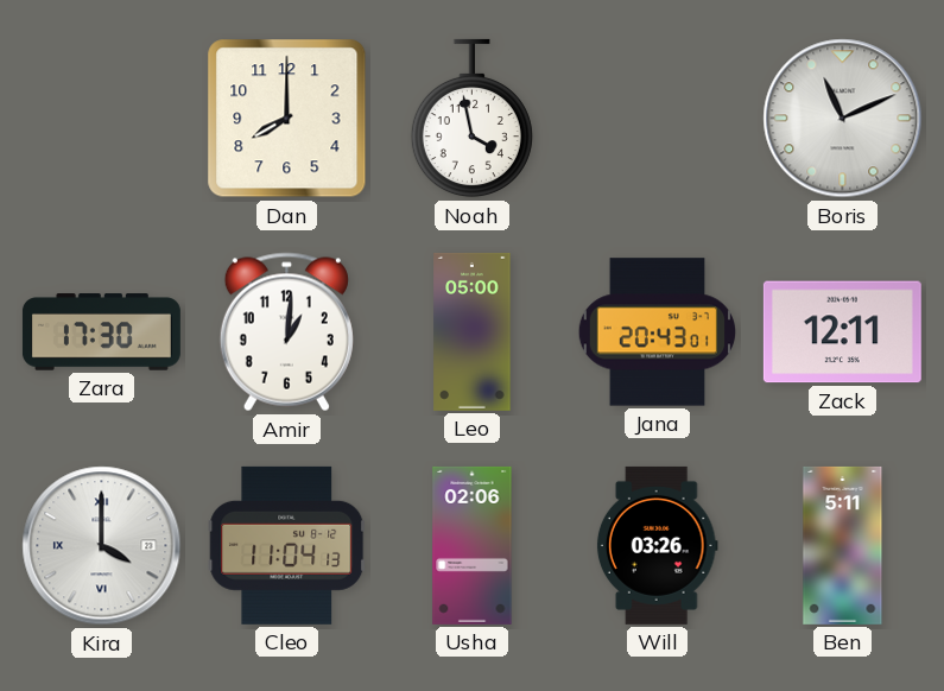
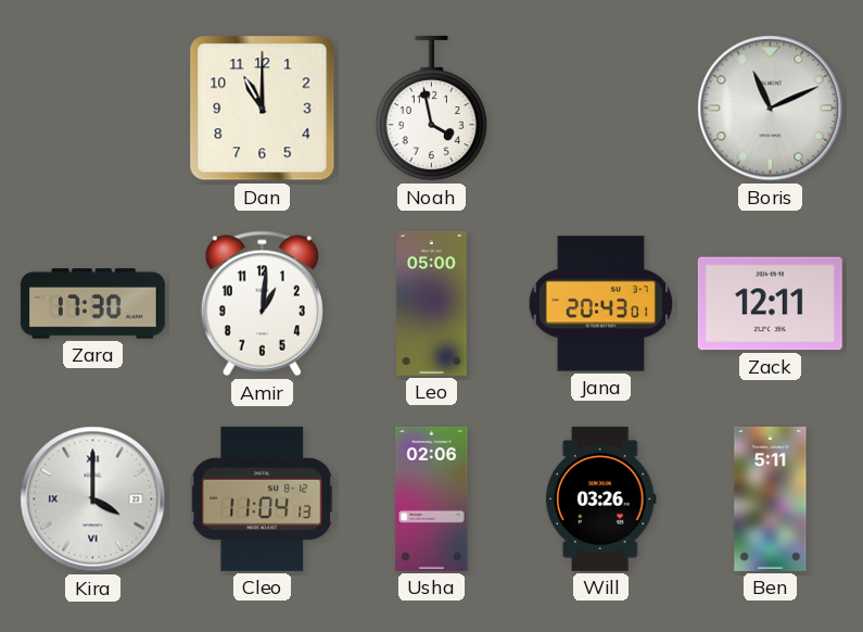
Dan: 8:00 -> 11:00 (263, 109)
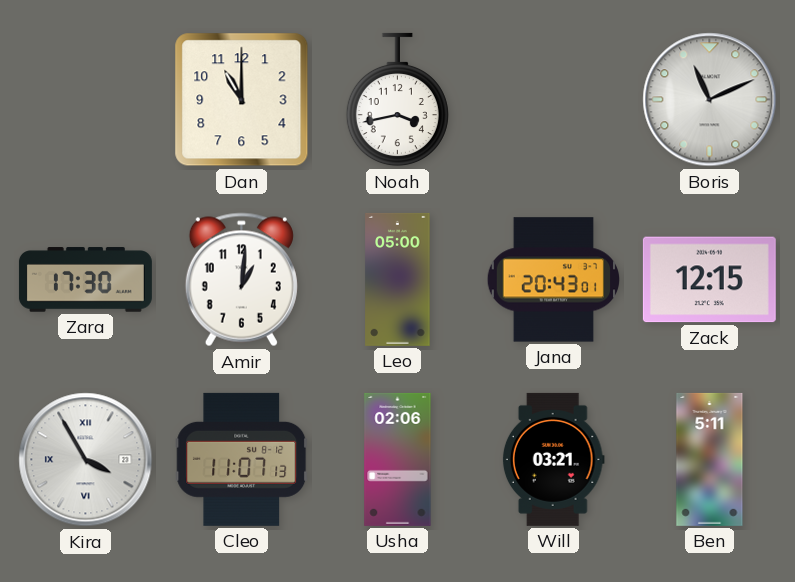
Noah: 3:58 -> 3:43 (397, 100)
Zack: 12:11 -> 12:15 (709, 280)
Kira: 4:00 -> 3:55 (86, 460)
Cleo: 11:04 -> 11:07 (242, 459)
Will: 03:26 -> 03:21 (553, 459)
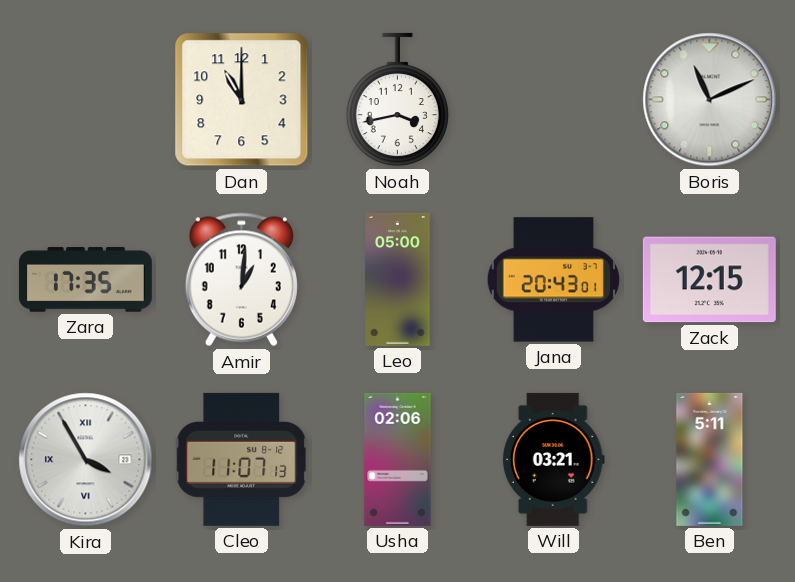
Zara: 17:30 -> 17:35 (85, 280)
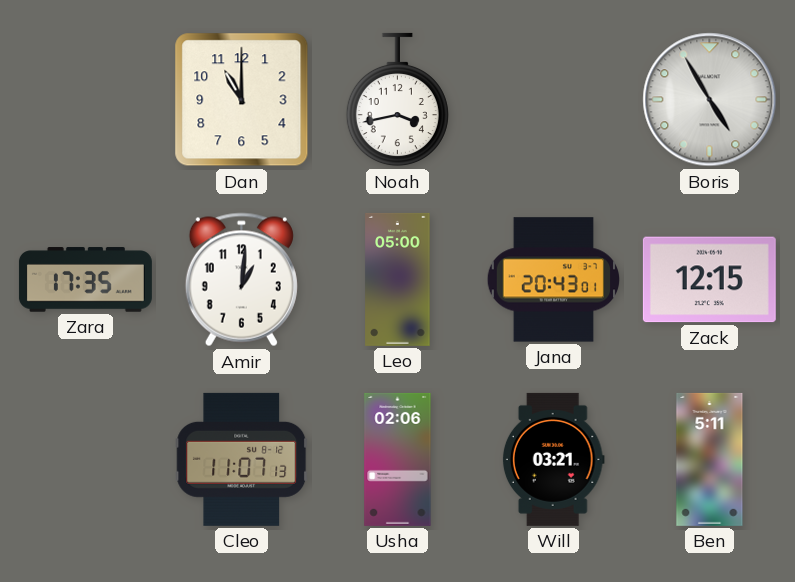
Boris: 11:11 -> 4:55 (710, 100)
Kira: 3:55 -> none (86, 460)
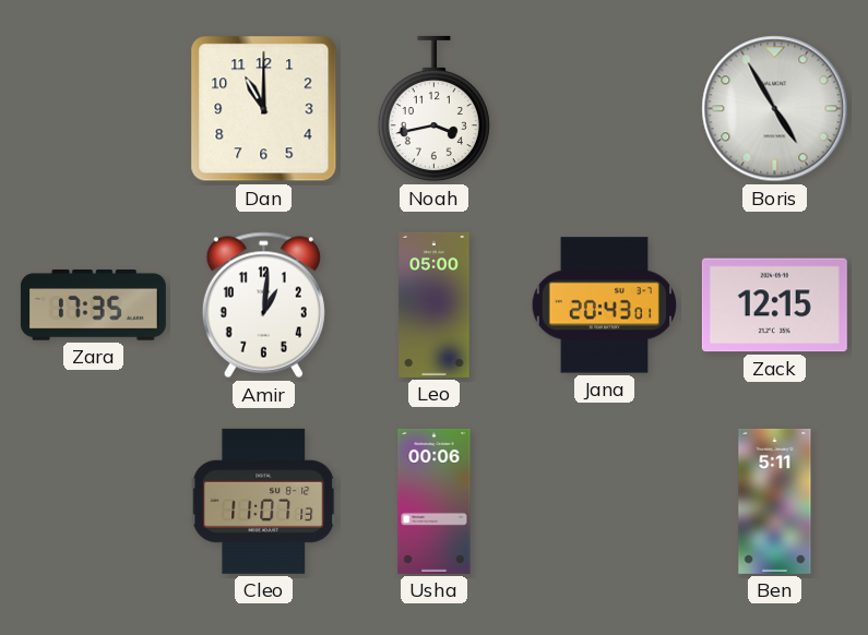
Usha: 02:06 -> 00:06 (435, 501)
Will: 03:21 -> none (553, 459)
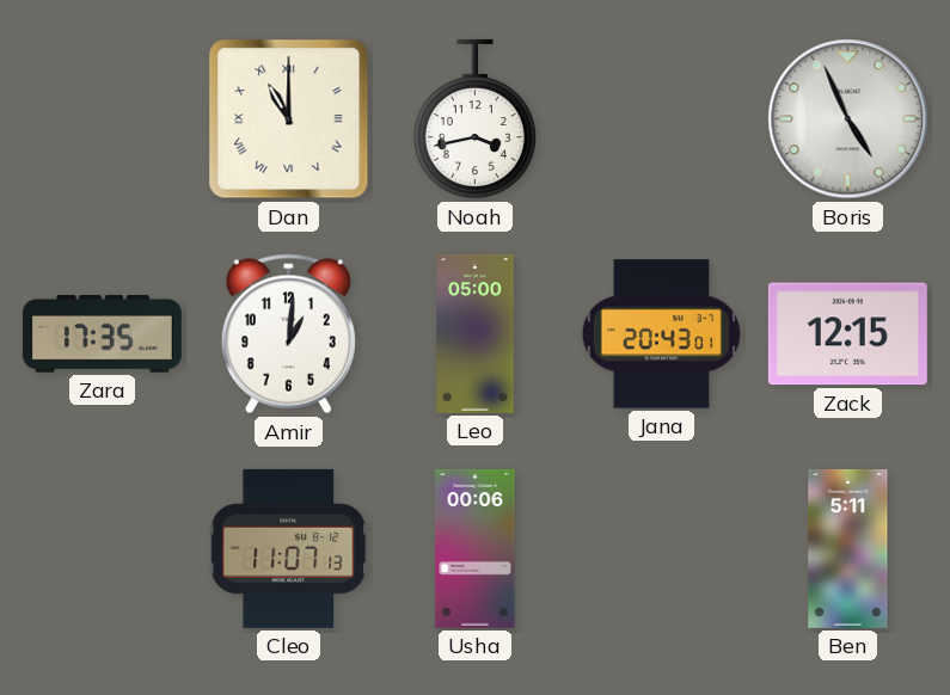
Dan numerals: Arabic -> Roman (289, 119)
Boris: 4:55 -> 4:56 (848, 119)
